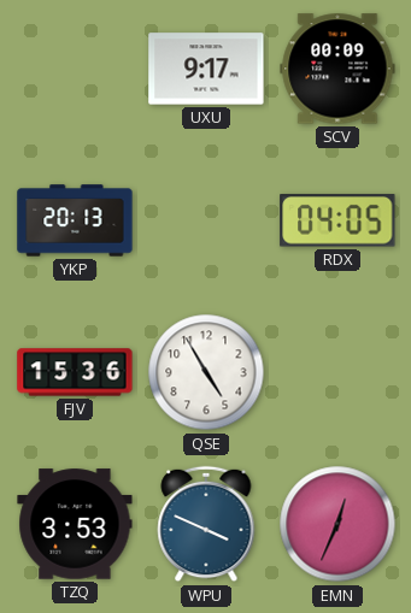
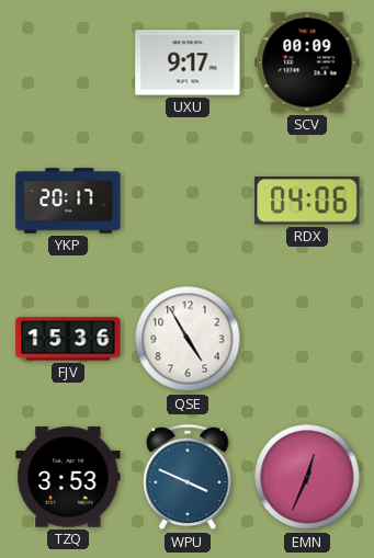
YKP: 20:13 -> 20:17 (68, 201)
RDX: 04:05 -> 04:06 (307, 201)
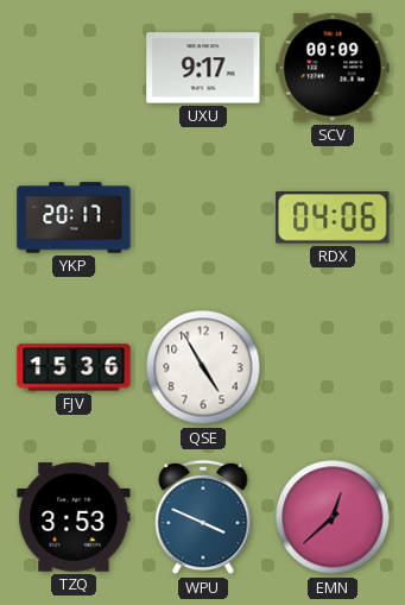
EMN: 12:34 -> 12:38 (333, 517)
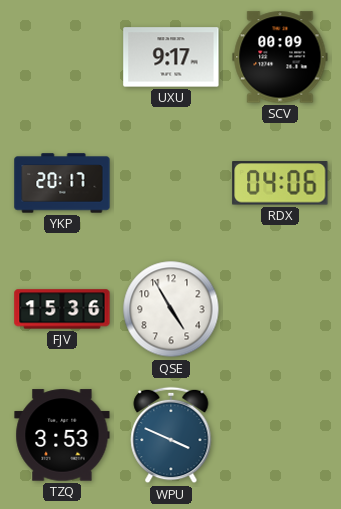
EMN: 12:38 -> none (333, 517)
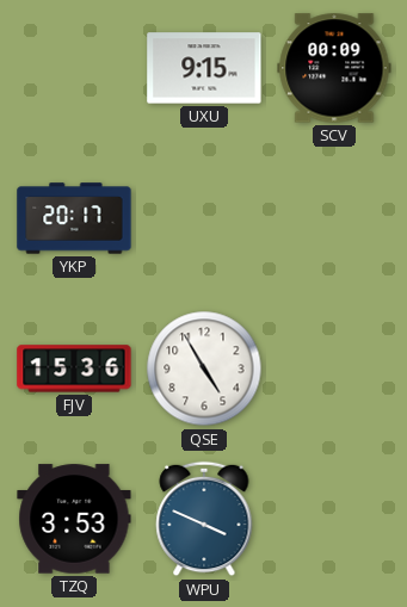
UXU: 9:17 -> 9:15 (204, 68)
RDX: 04:06 -> none (280, 183)
